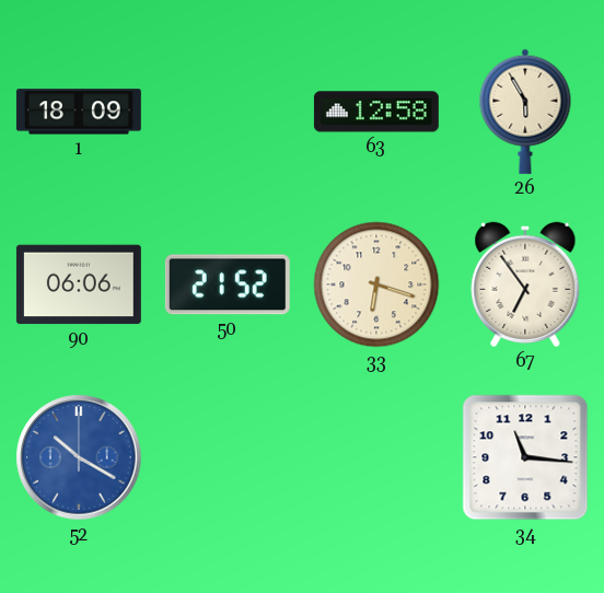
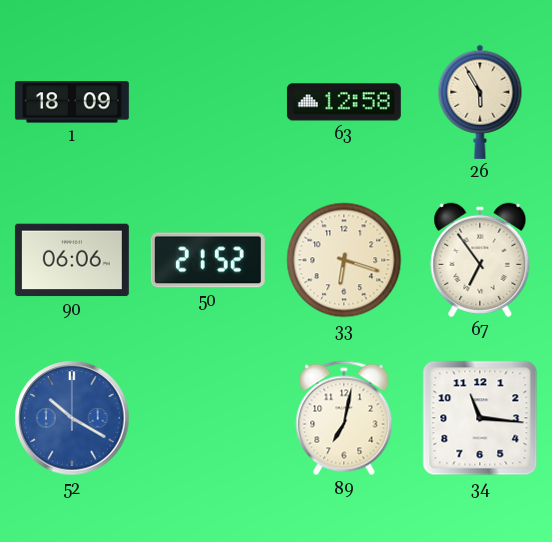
89: none -> 7:02 (344, 418)
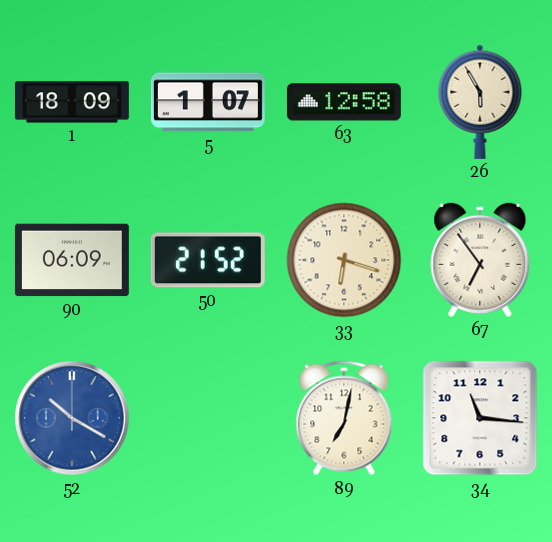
5: none -> 1:07 (208, 102)
90: 06:06 -> 06:09 (72, 260)
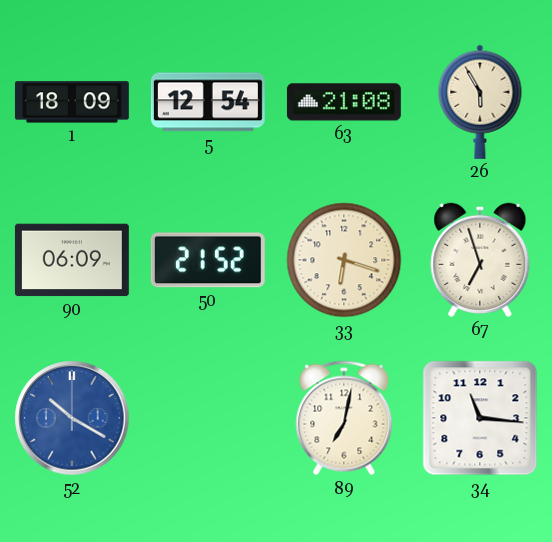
5: 1:07 -> 12:54 (208, 102)
63: 12:58 -> 21:08 (344, 102)
67: 6:54 -> 6:57 (480, 260)
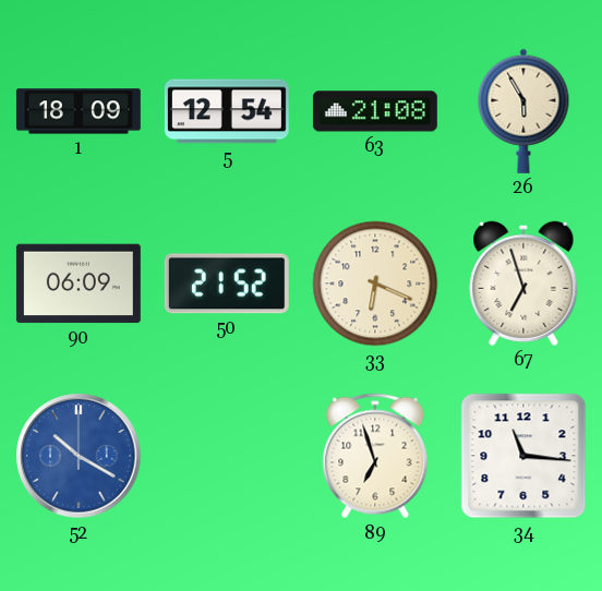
33: 6:18 -> 6:19 (375, 284)
89: 7:02 -> 6:57 (375, 456)
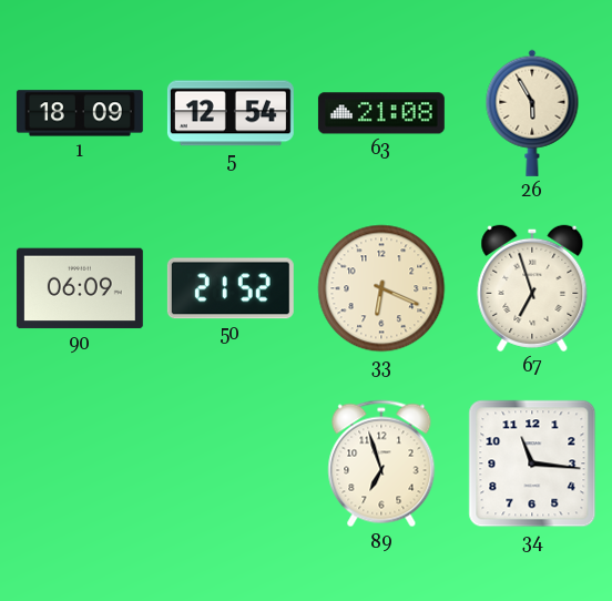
52: 10:20 -> none (79, 456)
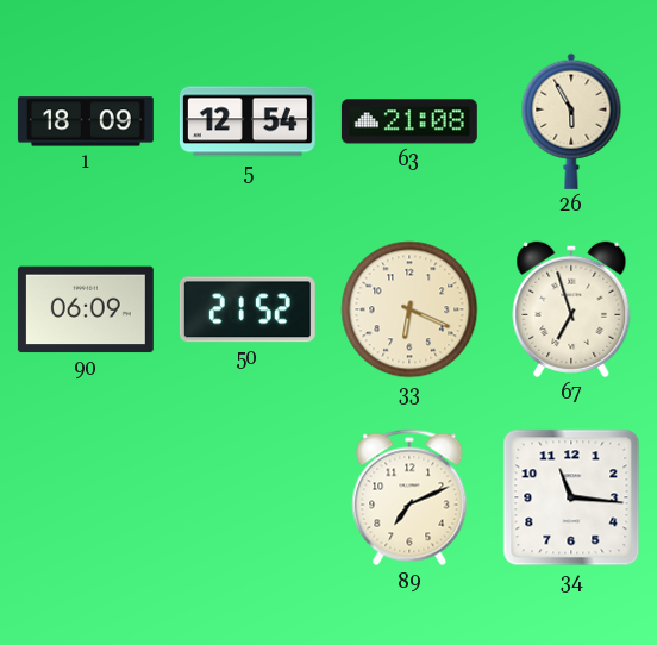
89: 6:57 -> 7:11 (409, 497)
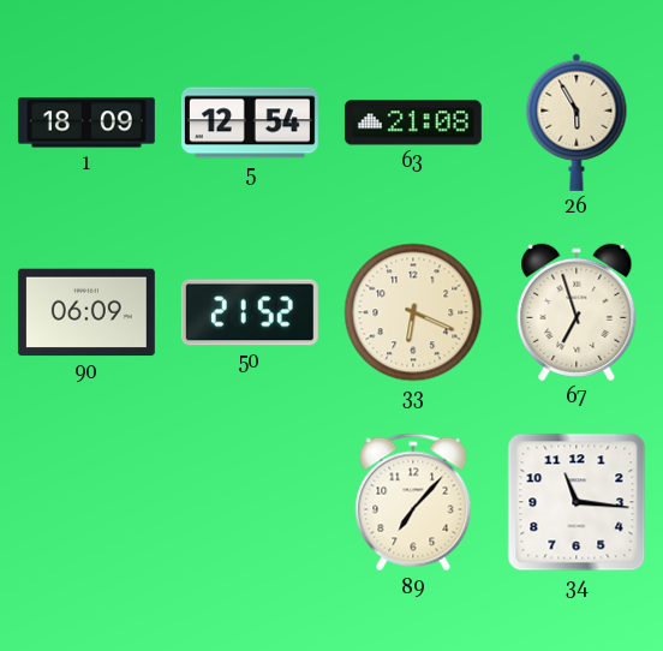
89: 7:11 -> 7:07 (413, 502)
